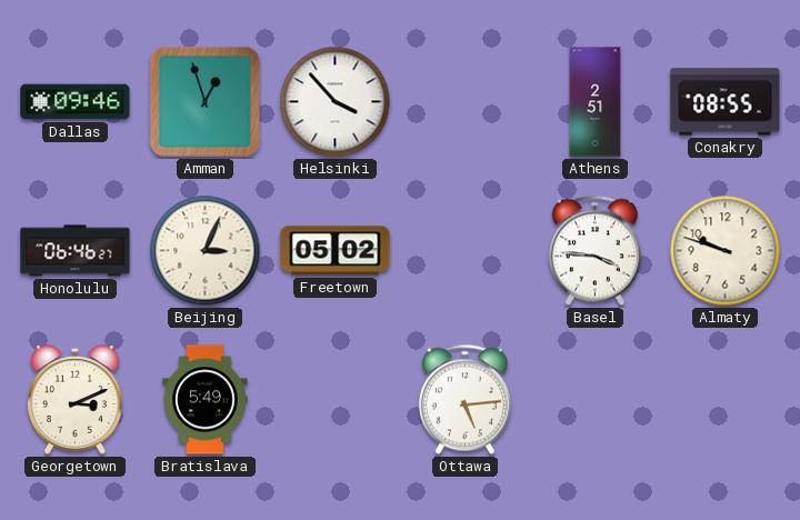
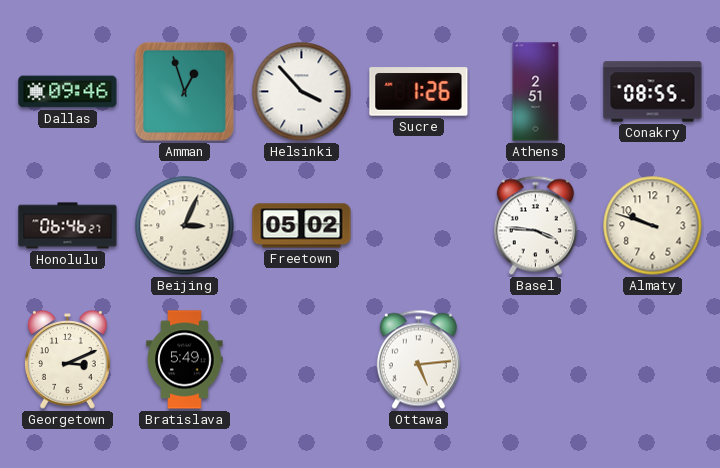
Sucre: none -> 1:26 (419, 92)
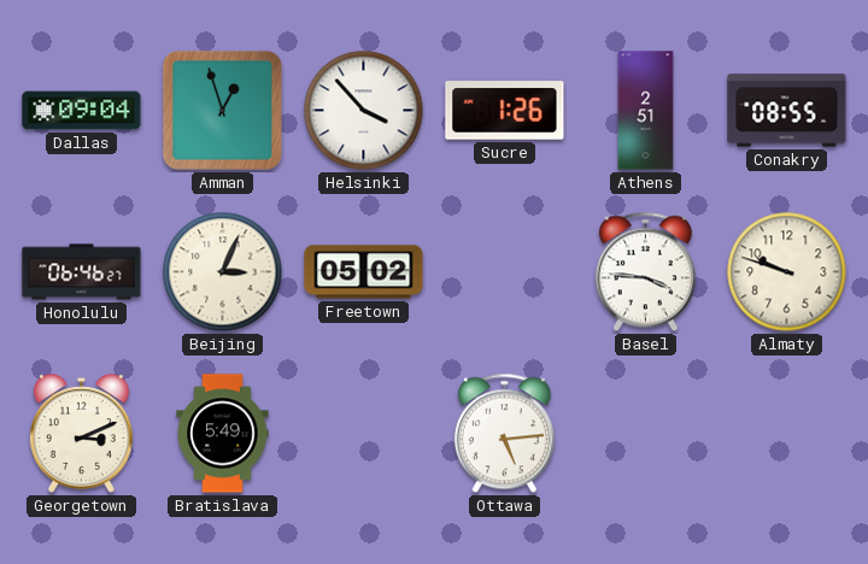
Dallas: 09:46 -> 09:04 (82, 111)
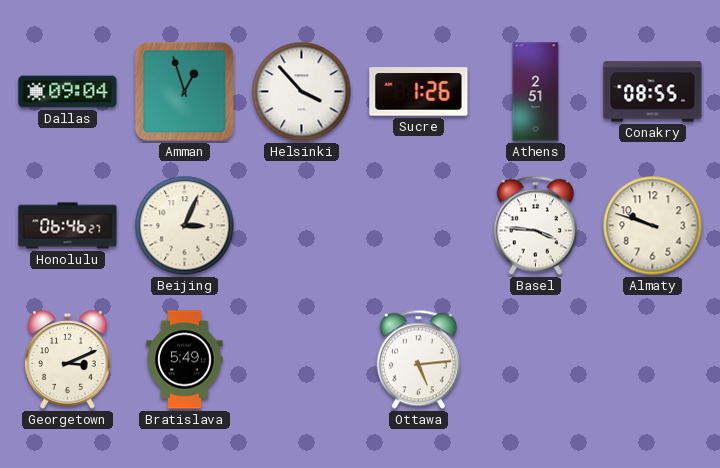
Freetown: 05:02 -> none (364, 272)
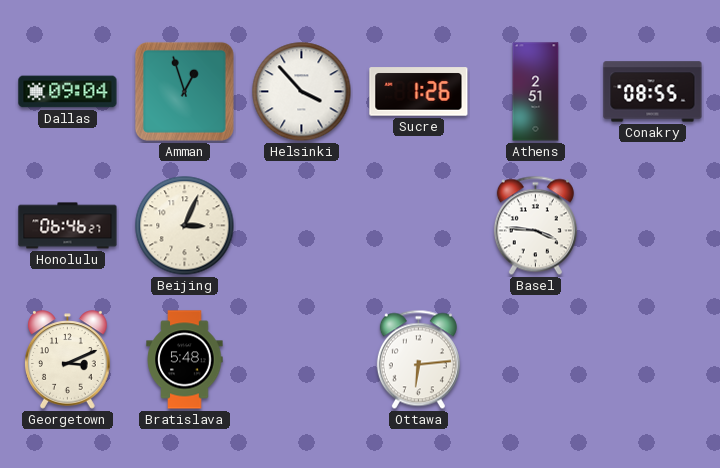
Almaty: 9:48 -> none (653, 226)
Bratislava: 5:49 -> 5:48 (185, 360)
Ottawa: 5:14 -> 6:14 (418, 360)
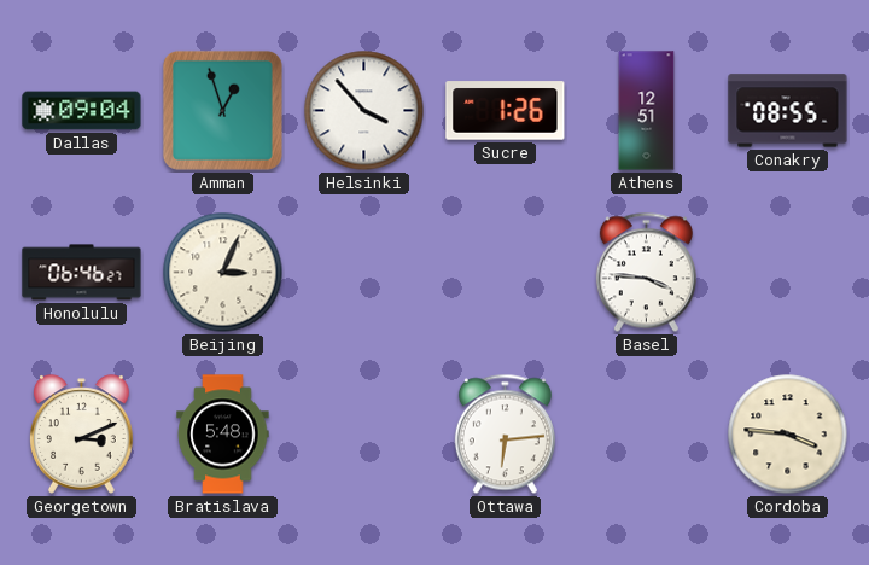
Athens: 2:51 -> 12:51 (647, 111)
Cordoba: none -> 3:46 (788, 435)
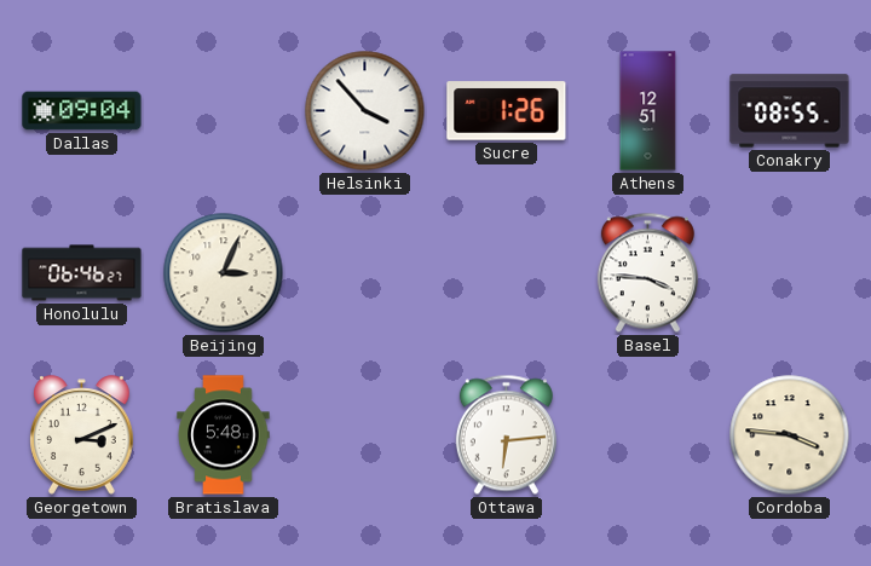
Amman: 12:57 -> none (222, 110)
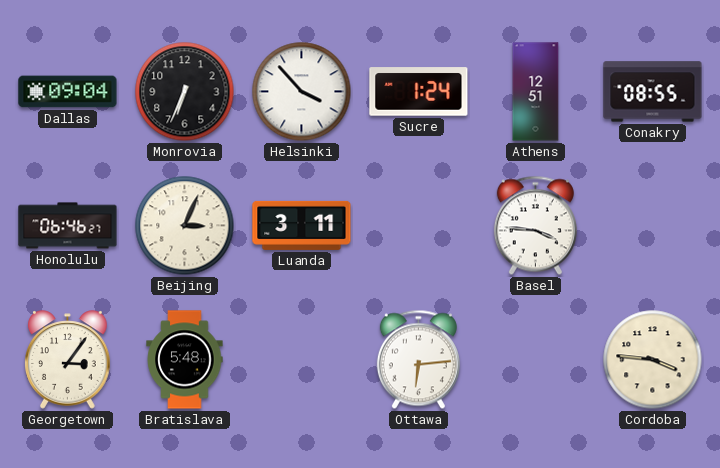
Monrovia: none -> 6:34 (185, 92)
Sucre: 1:26 -> 1:24 (419, 92)
Luanda: none -> 3:11 (302, 225)
Georgetown: 3:11 -> 3:06 (68, 360)
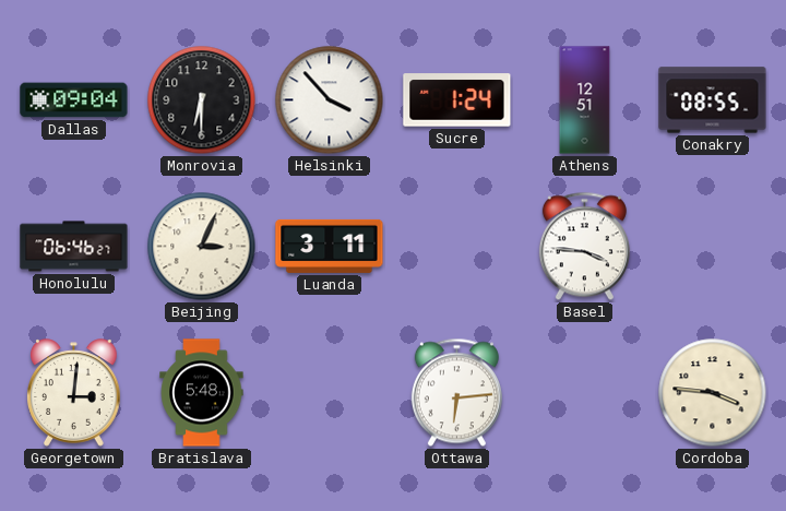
Monrovia: 6:34 -> 6:30 (202, 100)
Georgetown: 3:06 -> 3:01 (74, 393)
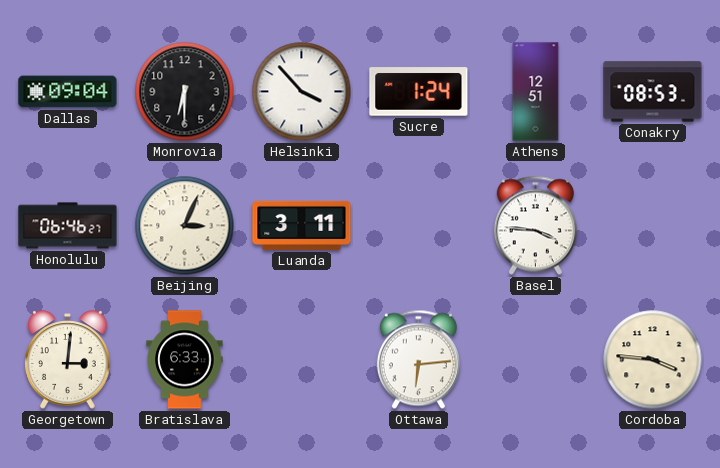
Conakry: 08:55 -> 08:53 (653, 92)
Bratislava: 5:48 -> 6:33 (185, 360)
